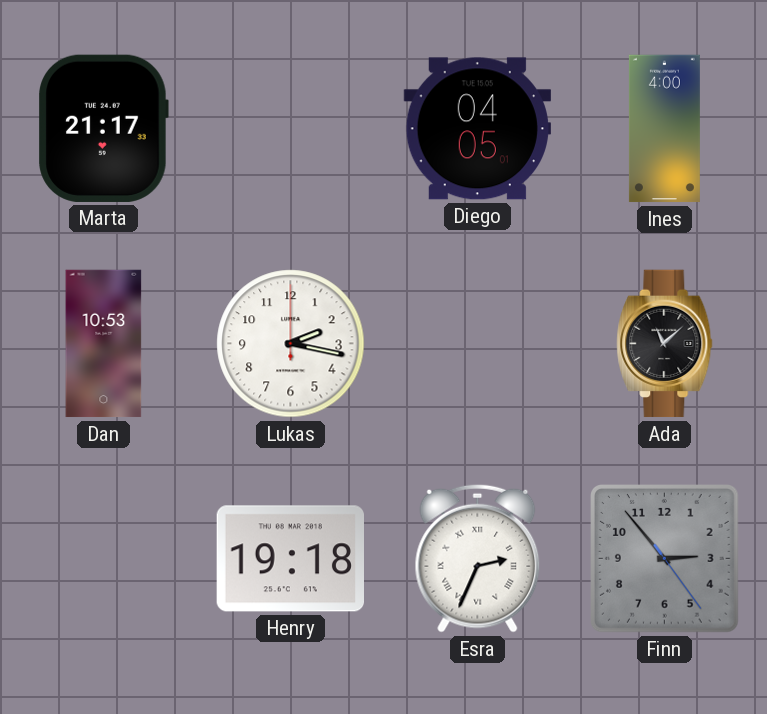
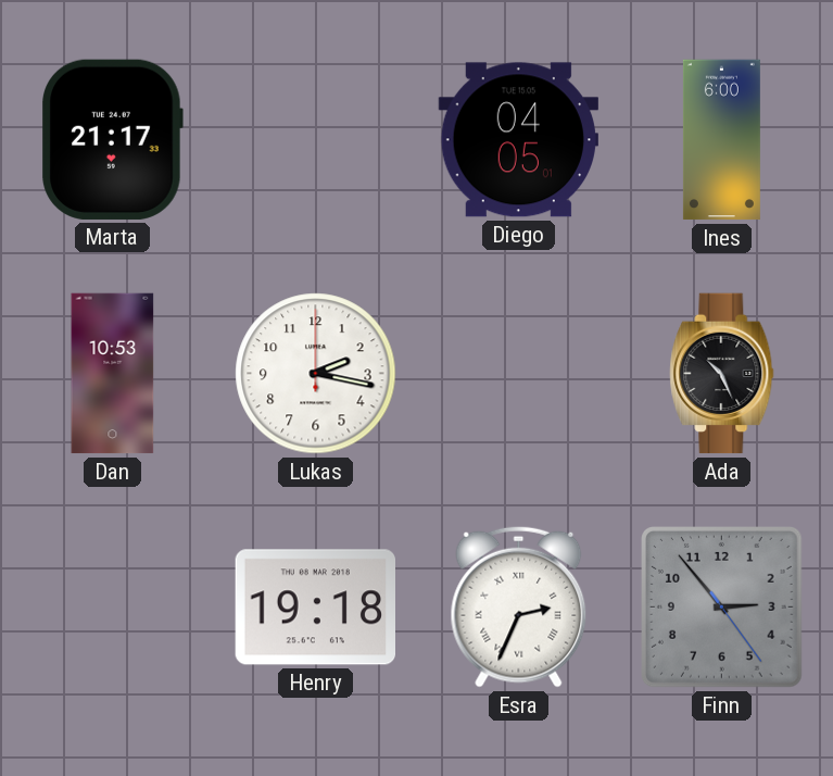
Ines: 4:00 -> 6:00 (721, 140)
Ada: 11:08 -> 10:26 (722, 374)
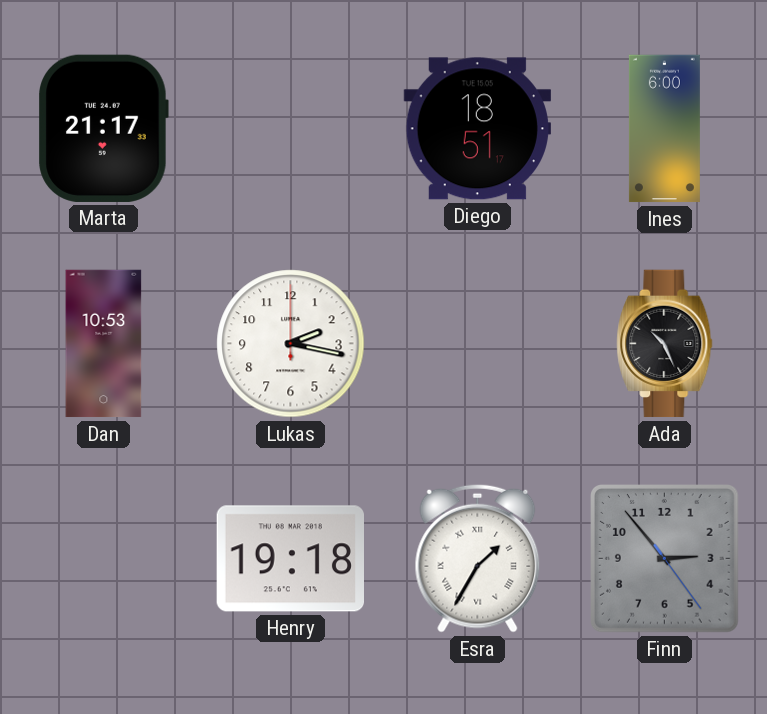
Diego: 04:05 -> 18:51 (477, 129)
Esra: 2:34 -> 1:35 (478, 558)
